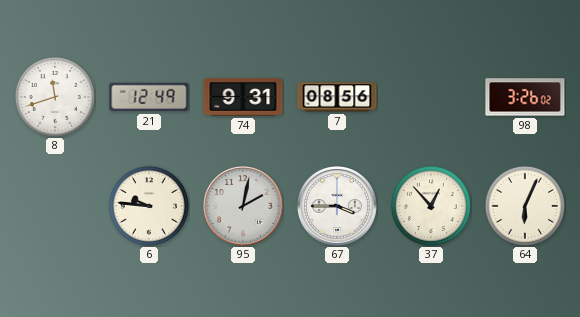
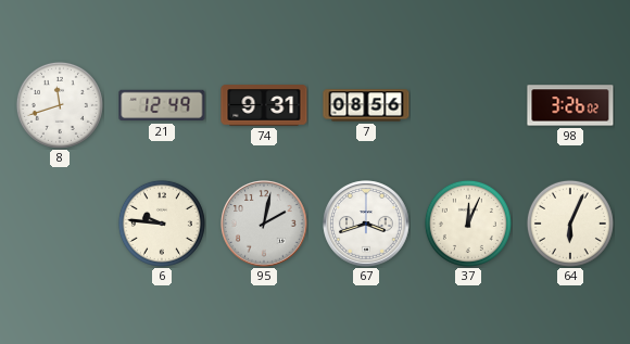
67: 3:45 -> 3:42 (366, 224)
37: 12:53 -> 12:04 (468, 224)
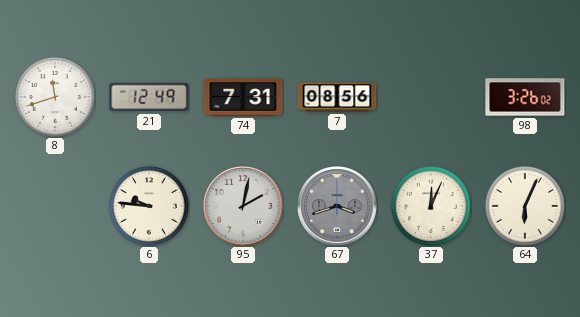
74: 9:31 -> 7:31 (243, 97)
67 dial: white -> grey (337, 206)
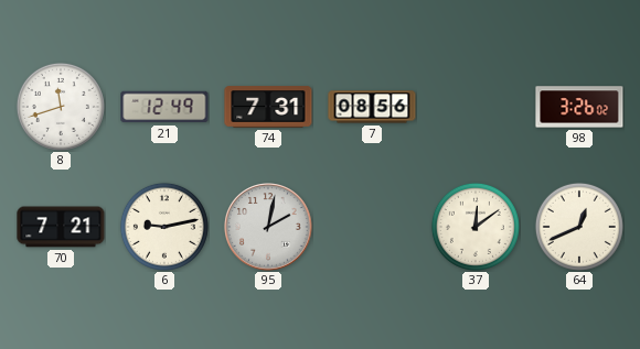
70: none -> 7:21 (61, 227)
6: 9:46 -> 9:13 (164, 227)
67: 3:42 -> none (337, 206)
37: 12:04 -> 12:09 (476, 227)
64: 6:04 -> 12:41 (579, 227)
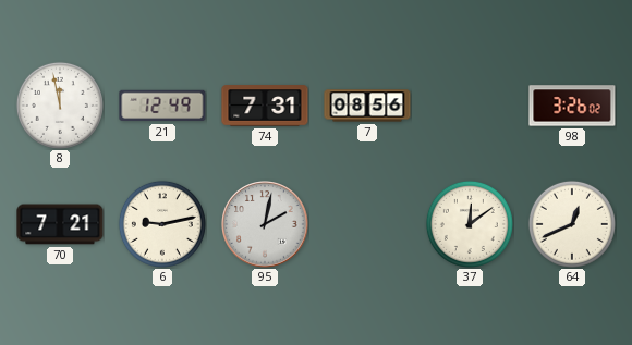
8: 11:42 -> 11:58 (60, 106)
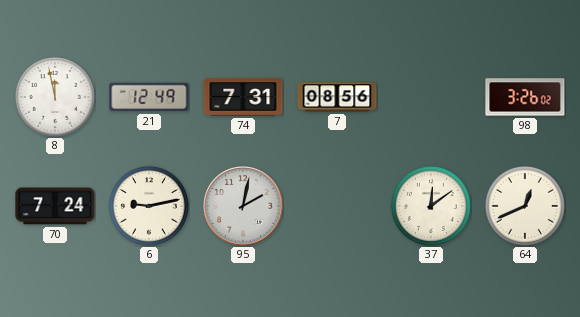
70: 7:21 -> 7:24 (55, 206)
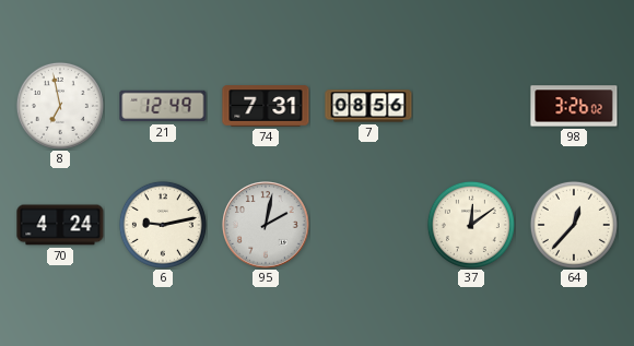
8: 11:58 -> 6:58 (60, 106)
70: 7:24 -> 4:24 (60, 225)
64: 12:41 -> 12:37 (574, 225)
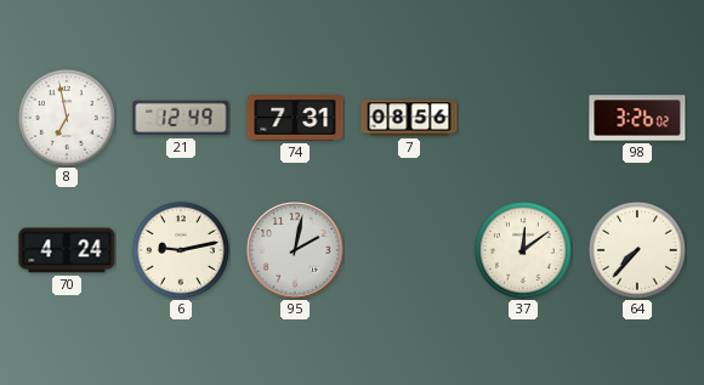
64: 12:37 -> 7:37 (637, 250)
